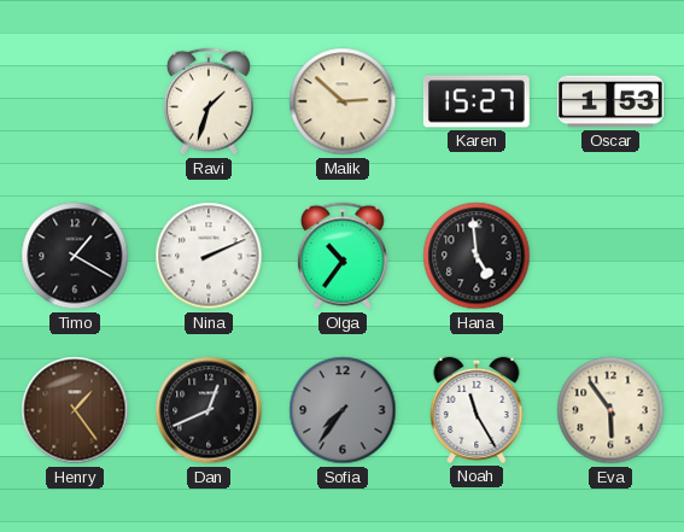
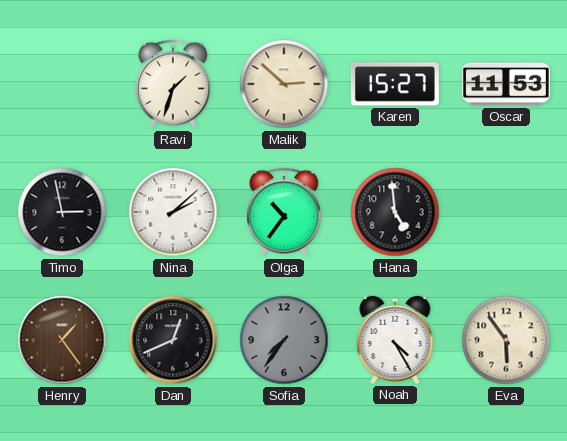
Oscar: 1:53 -> 11:53 (506, 84)
Timo: 1:20 -> 2:58 (62, 212)
Nina: 2:11 -> 2:08 (173, 212)
Noah: 11:25 -> 4:25 (395, 340)
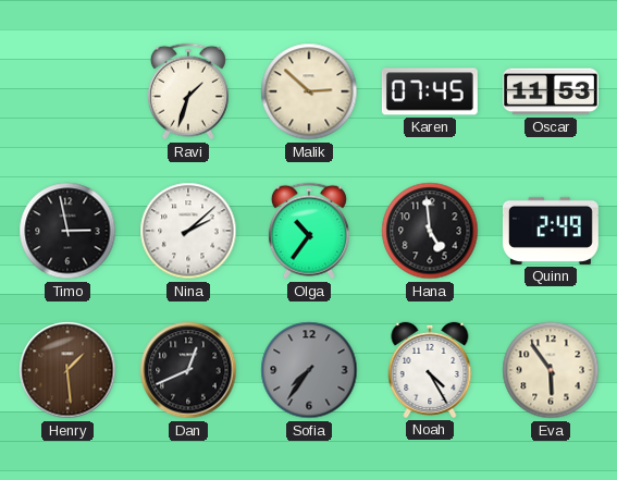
Karen: 15:27 -> 07:45 (430, 91)
Quinn: none -> 2:49 (551, 231)
Henry: 1:24 -> 1:29 (67, 370)
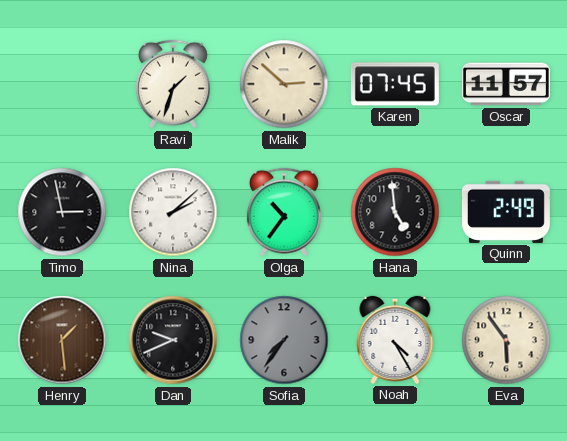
Oscar: 11:53 -> 11:57 (506, 84)
Dan: 12:41 -> 9:41 (173, 340)
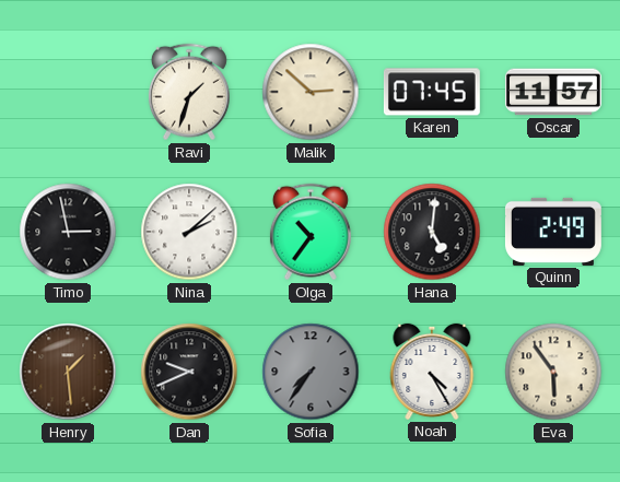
Hana: 4:59 -> 5:01 (432, 232)
